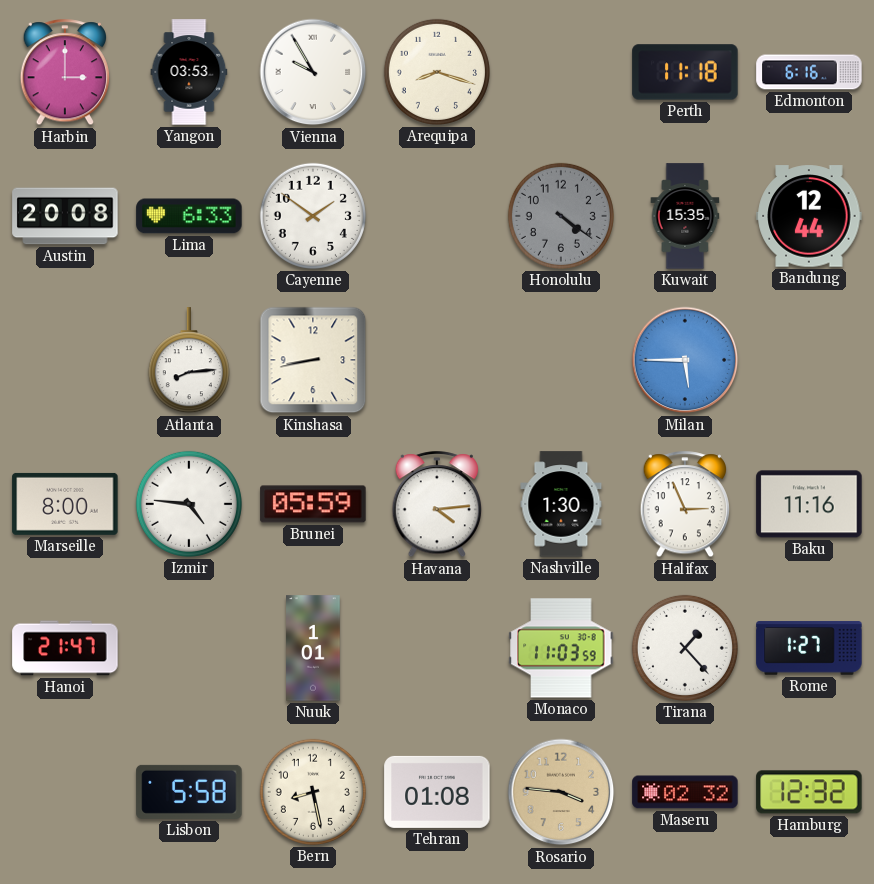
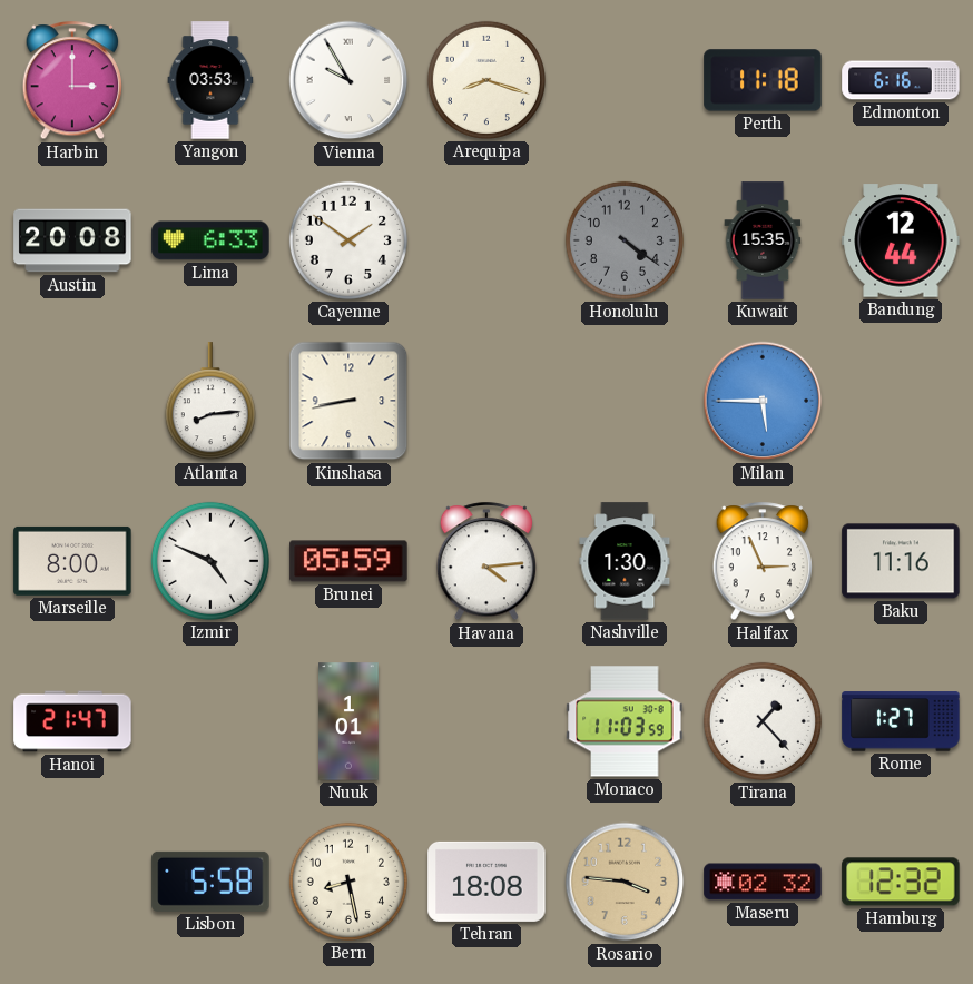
Izmir: 4:46 -> 4:49 (210, 561)
Tehran: 01:08 -> 18:08 (486, 882)
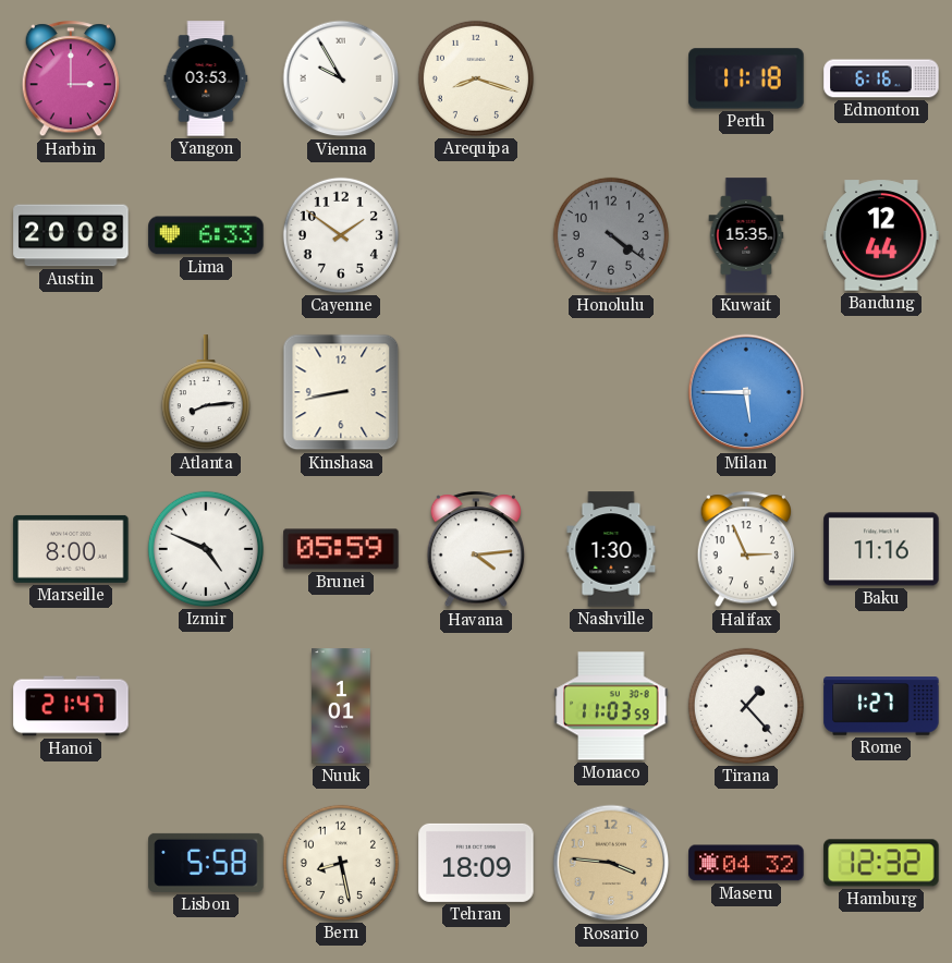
Tehran: 18:08 -> 18:09 (476, 863)
Maseru: 02:32 -> 04:32 (746, 863)
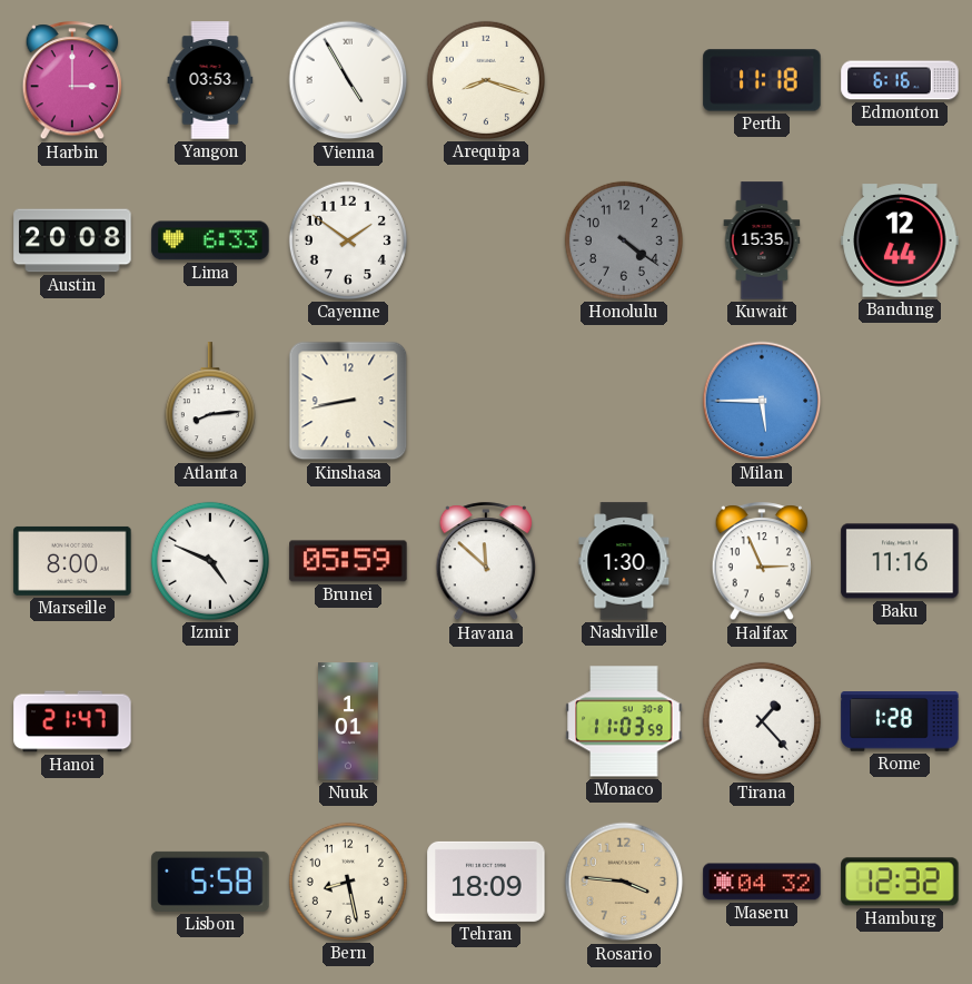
Vienna: 9:55 -> 4:55 (348, 80)
Havana: 4:14 -> 11:52 (485, 562)
Rome: 1:27 -> 1:28 (900, 721)
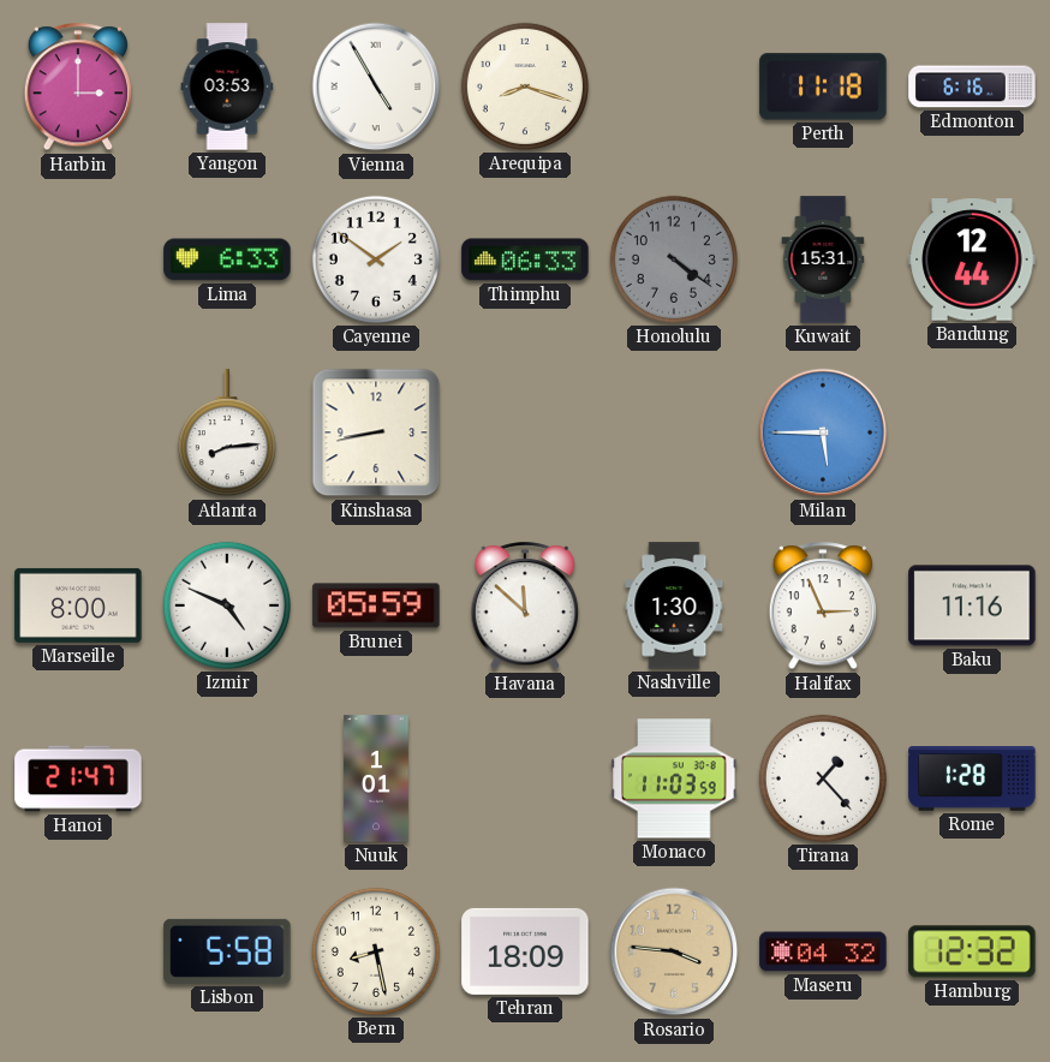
Austin: 20:08 -> none (72, 240)
Thimphu: none -> 06:33 (525, 259)
Kuwait: 15:35 -> 15:31 (823, 259)
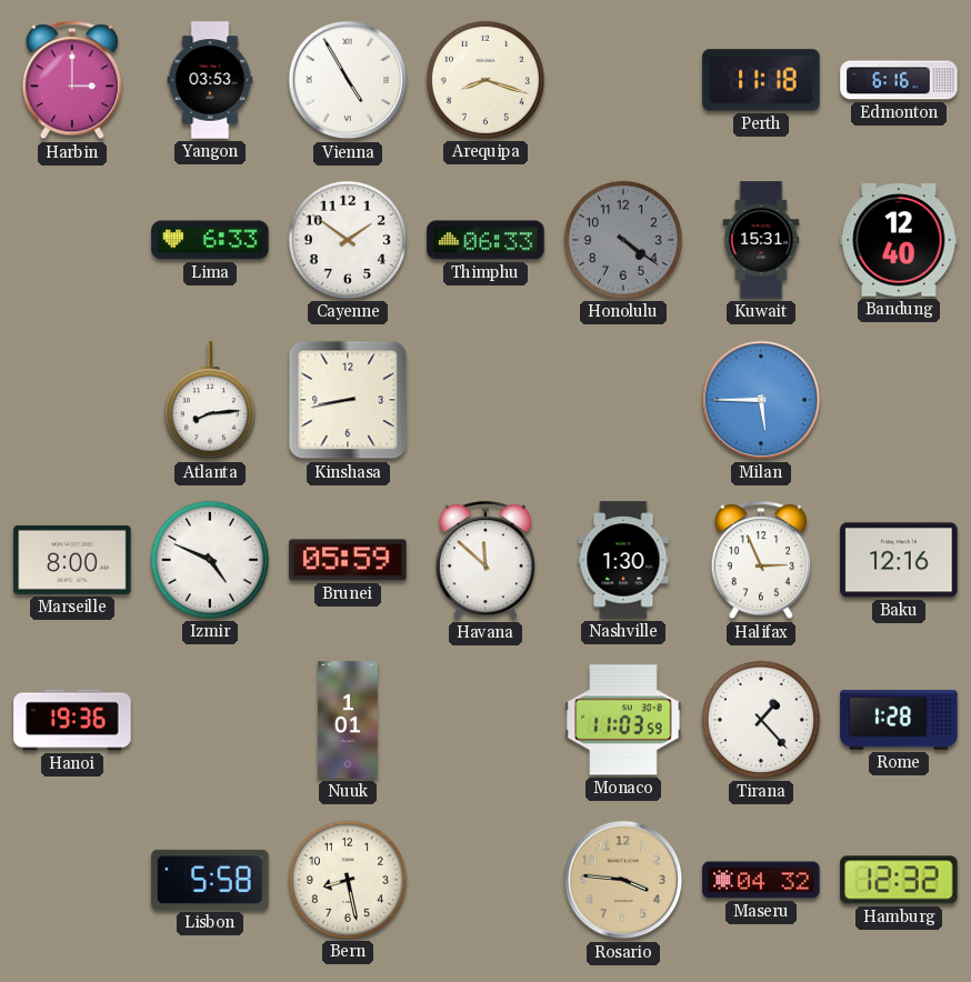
Bandung: 12:44 -> 12:40 (899, 240)
Baku: 11:16 -> 12:16 (899, 560)
Hanoi: 21:47 -> 19:36 (72, 720)
Tehran: 18:09 -> none (525, 951)
